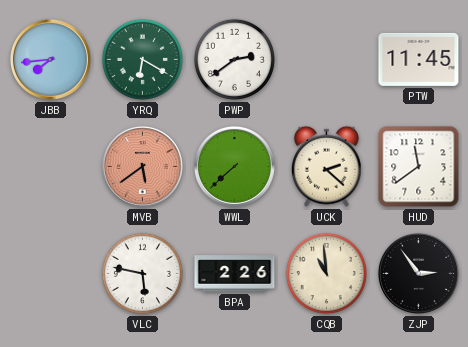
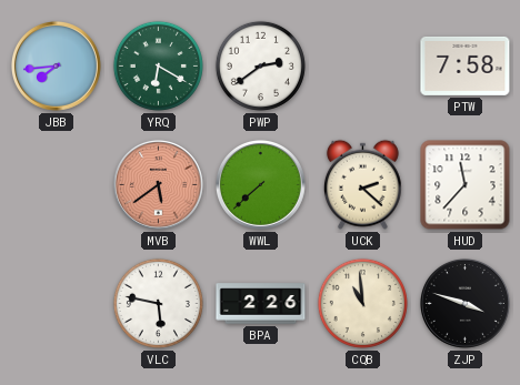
PTW: 11:45 -> 7:58 (466, 65)
HUD: 11:39 -> 11:37 (466, 185)
ZJP: 2:54 -> 3:48 (464, 303)
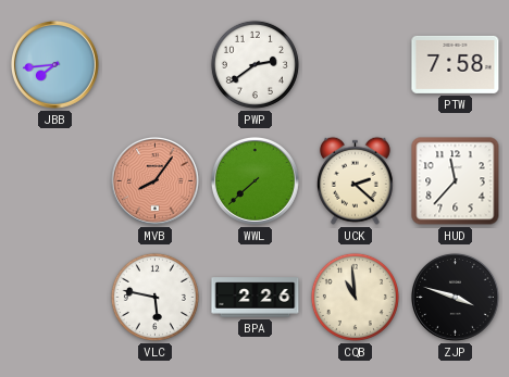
YRQ: 6:20 -> none (158, 65)
MVB: 5:39 -> 8:06 (154, 180)
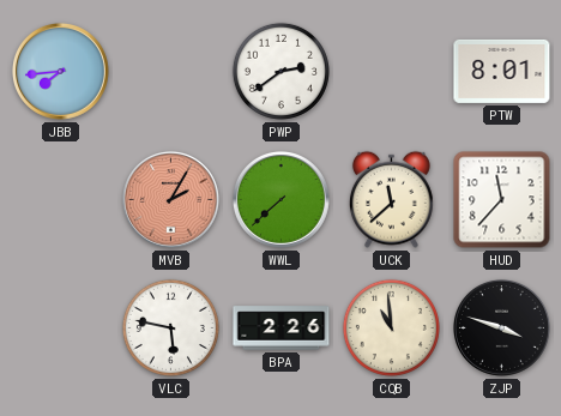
PTW: 7:58 -> 8:01 (502, 71)
MVB: 8:06 -> 2:05 (170, 199)
UCK: 2:22 -> 11:38 (391, 199)
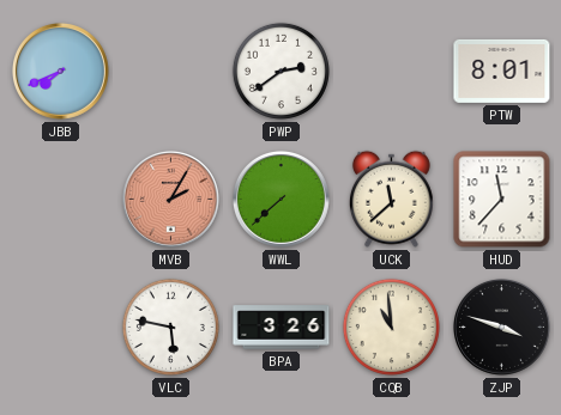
JBB: 7:44 -> 7:41 (60, 71)
BPA: 2:26 -> 3:26 (282, 328)
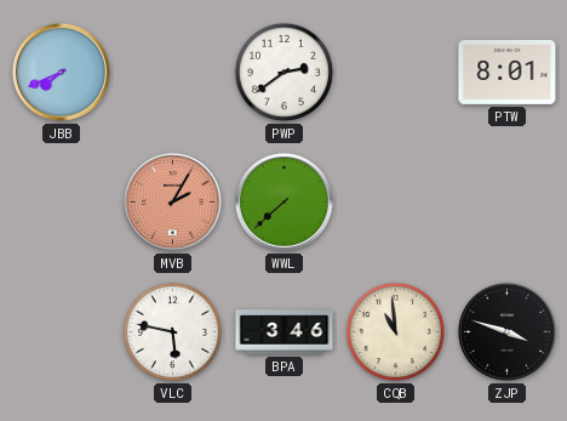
UCK: 11:38 -> none (391, 199)
HUD: 11:37 -> none (502, 200)
BPA: 3:26 -> 3:46 (285, 332)
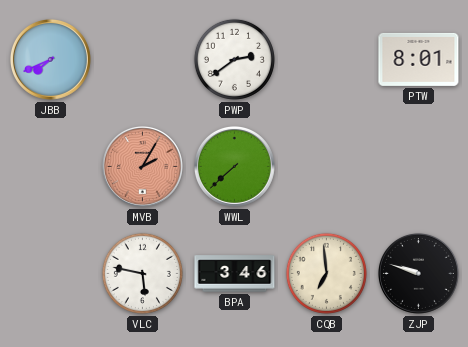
CQB: 10:59 -> 6:59 (326, 273)
ZJP: 3:48 -> 9:48 (418, 273)
